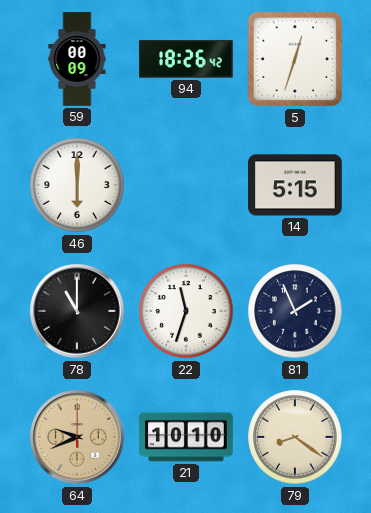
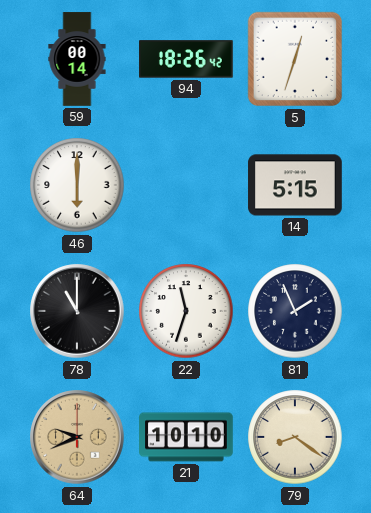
59: 00:09 -> 00:14 (77, 59)
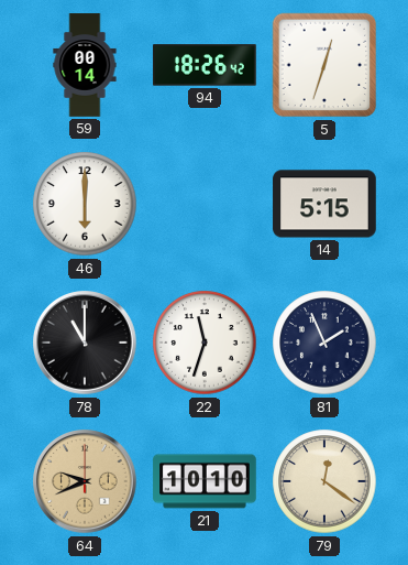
79: 8:21 -> 12:21 (324, 481)
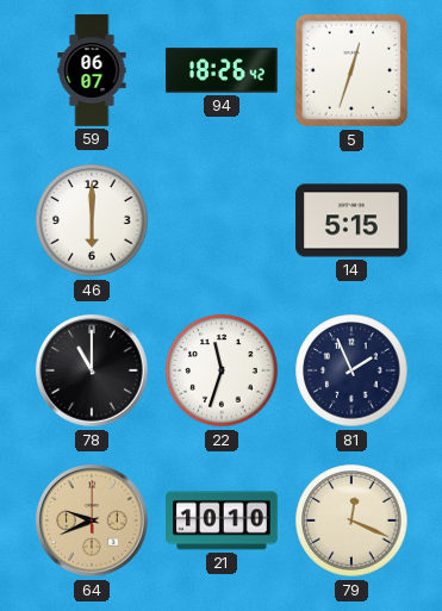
59: 00:14 -> 06:07 (92, 70)
79: 12:21 -> 12:19 (351, 520)
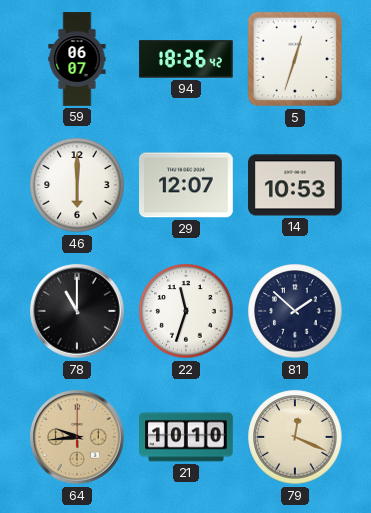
29: none -> 12:07 (187, 185)
14: 5:15 -> 10:53 (295, 185)
81: 1:56 -> 1:52 (295, 311)
64: 9:41 -> 9:44 (77, 437)
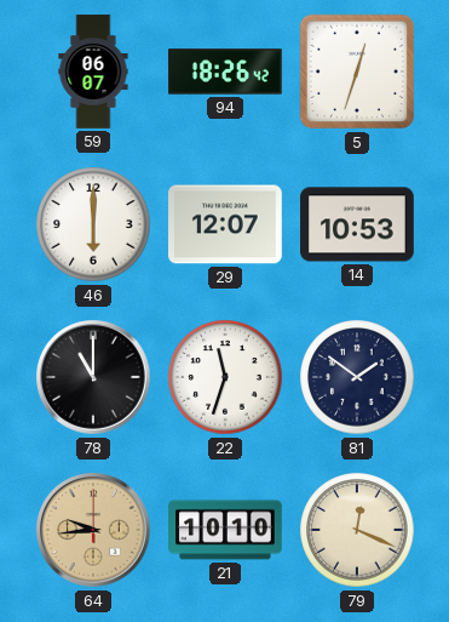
81: 1:52 -> 1:51 (357, 377)
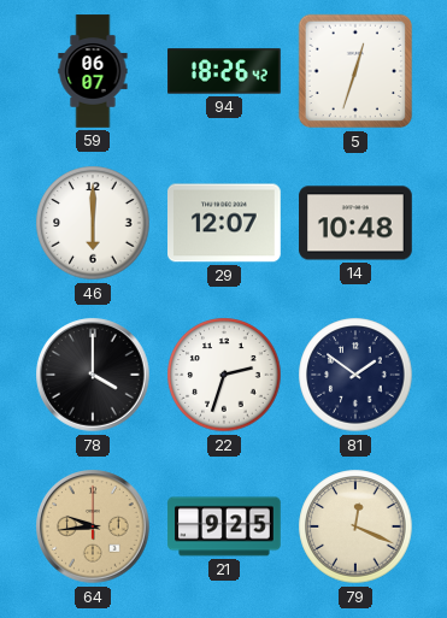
14: 10:53 -> 10:48 (355, 223)
78: 11:00 -> 4:00 (93, 375)
22: 11:33 -> 2:33 (224, 375)
21: 10:10 -> 9:25 (224, 526)
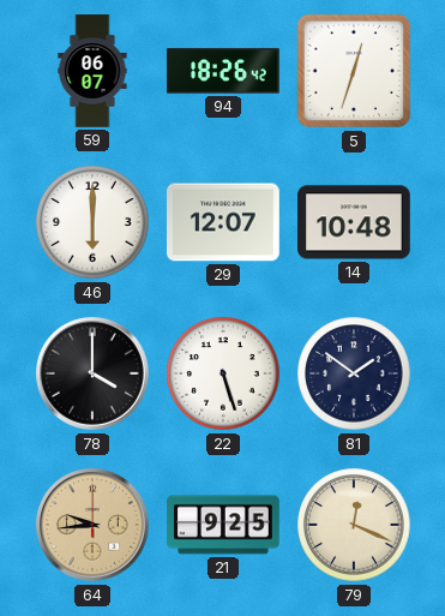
22: 2:33 -> 5:27 (223, 373)
